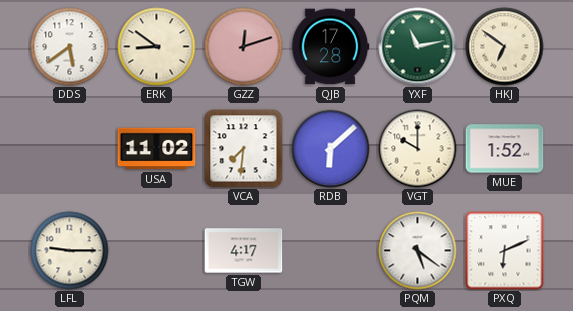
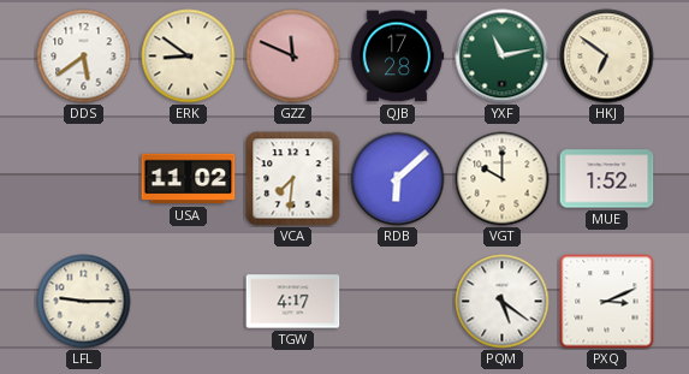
GZZ: 12:12 -> 11:49 (293, 57)
PXQ: 6:11 -> 3:11 (607, 302)
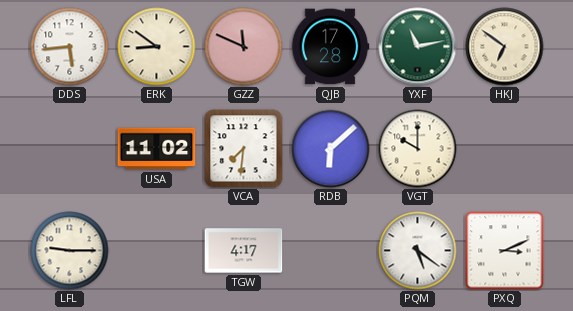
DDS: 5:39 -> 5:44 (70, 47)
MUE: 1:52 -> none (607, 179)
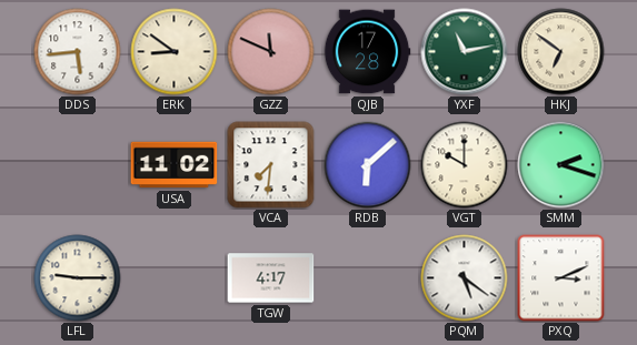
SMM: none -> 2:18 (561, 165)
